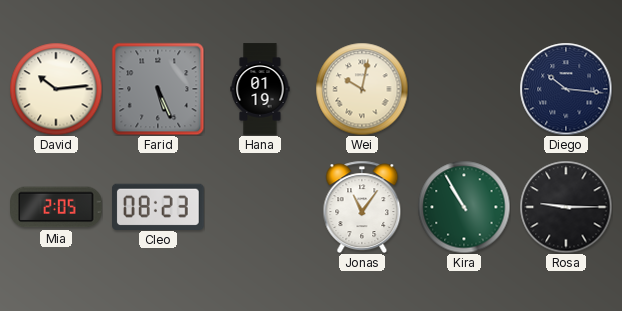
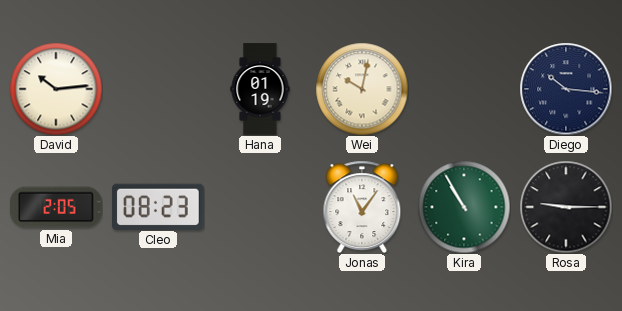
Farid: 5:26 -> none (158, 89)
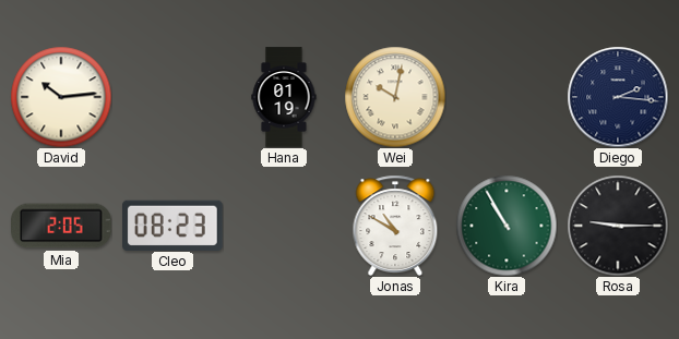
Diego: 10:16 -> 2:16 (618, 97)
Jonas: 11:06 -> 10:50 (395, 226)
